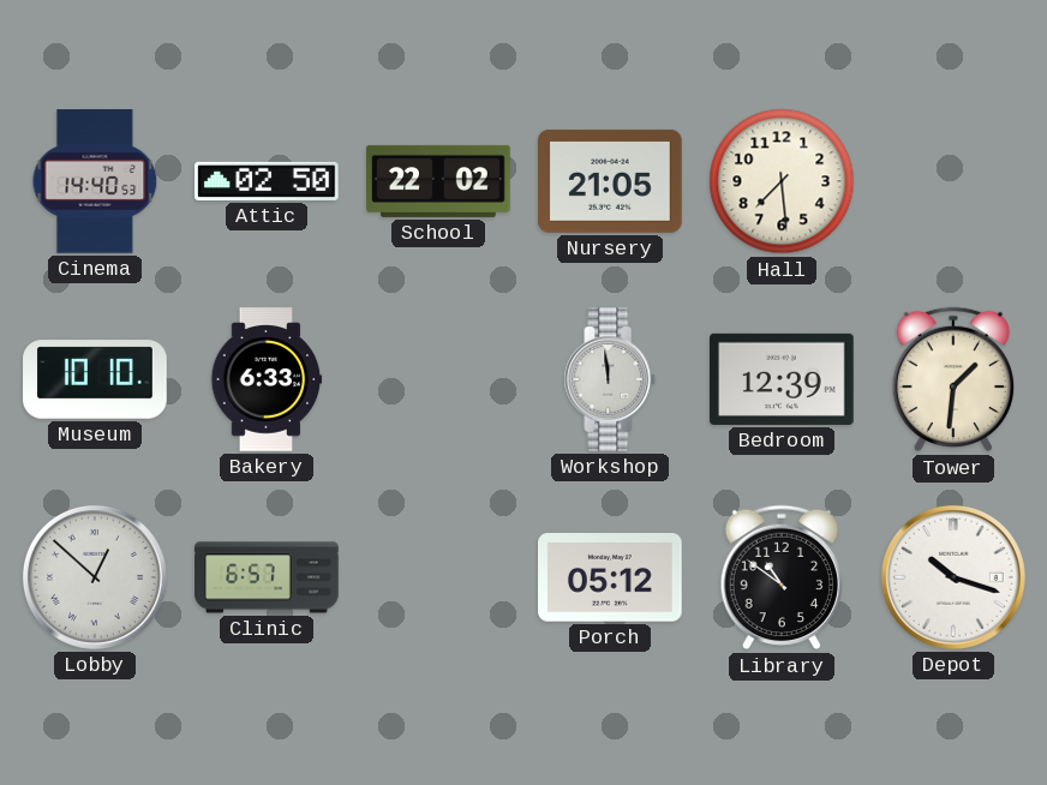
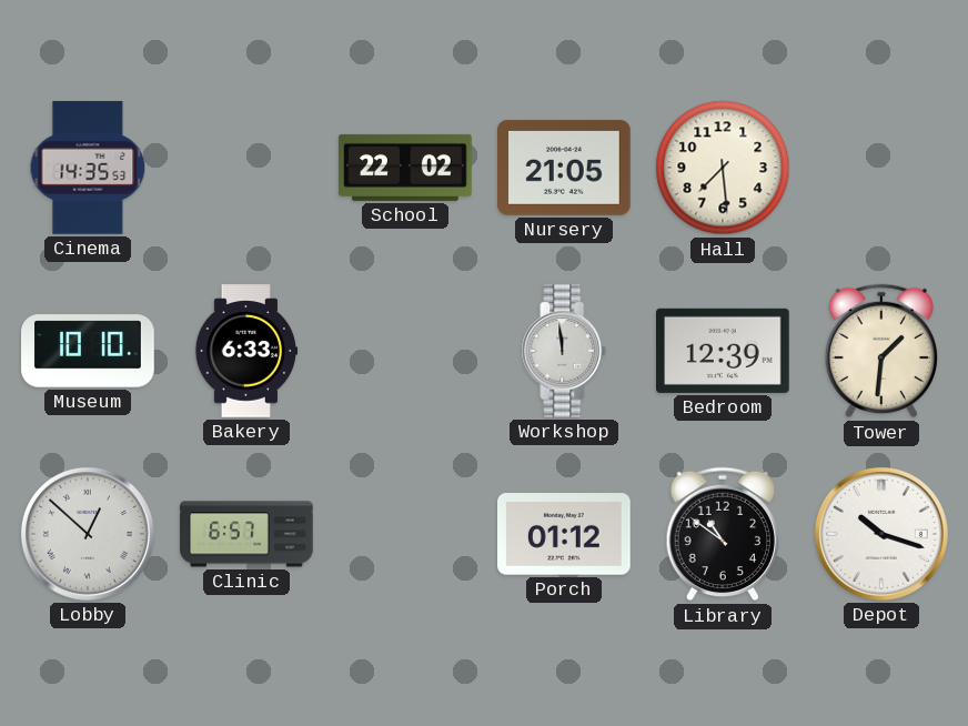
Cinema: 14:40 -> 14:35 (88, 168)
Attic: 02:50 -> none (267, 181)
Porch: 05:12 -> 01:12 (565, 534)
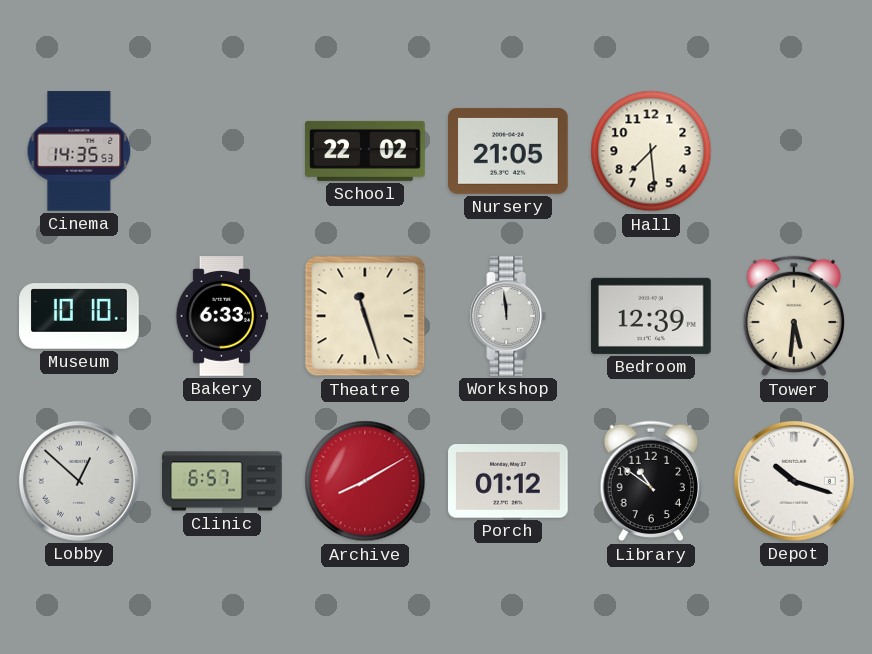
Theatre: none -> 11:27 (365, 316)
Tower: 1:31 -> 5:31 (793, 316)
Archive: none -> 8:10 (365, 481)
